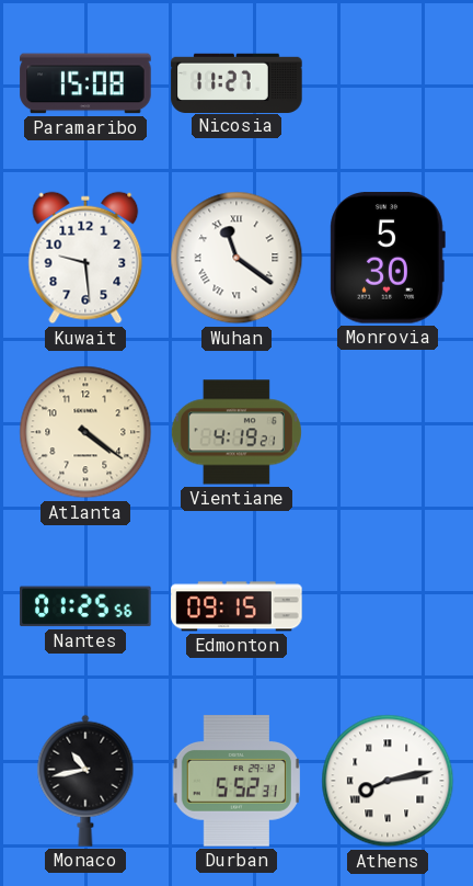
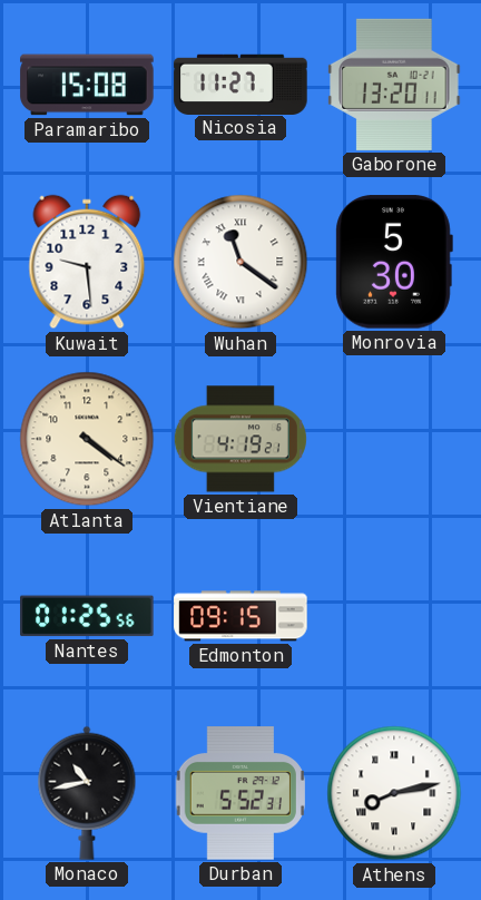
Gaborone: none -> 13:20 (394, 85)
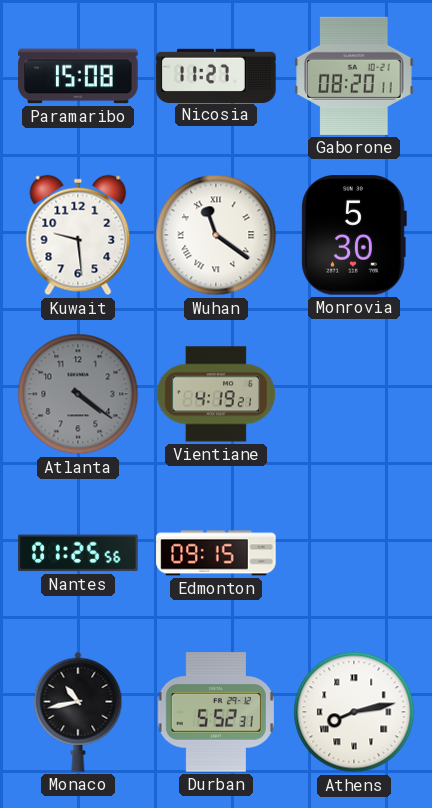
Gaborone: 13:20 -> 08:20 (354, 76)
Atlanta dial: cream -> grey (78, 394)
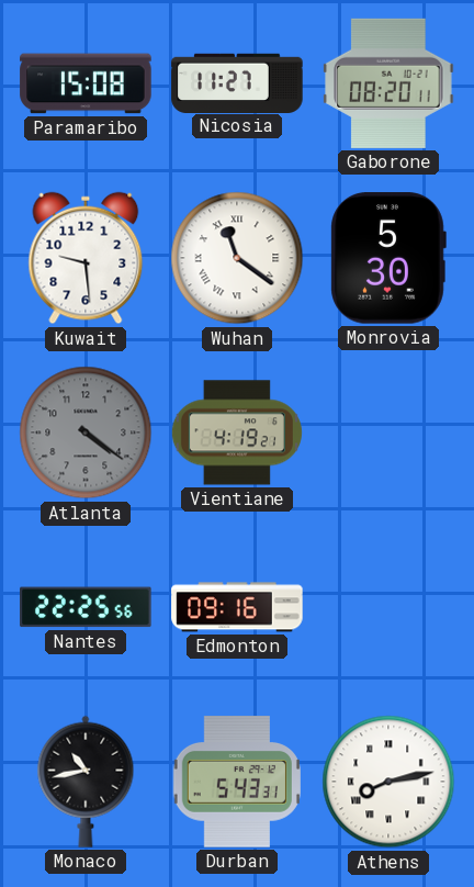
Nantes: 01:25 -> 22:25 (86, 607)
Edmonton: 09:15 -> 09:16 (237, 607)
Durban: 5:52 -> 5:43 (237, 782)
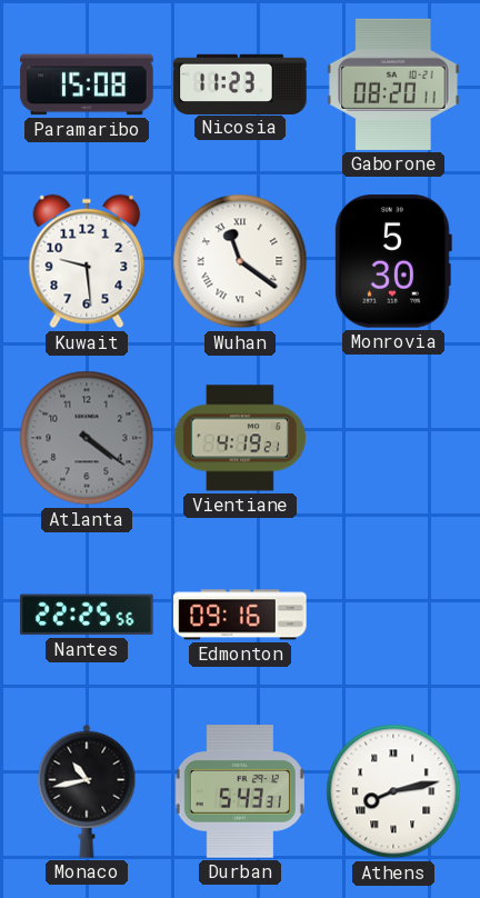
Nicosia: 11:27 -> 11:23 (240, 83)
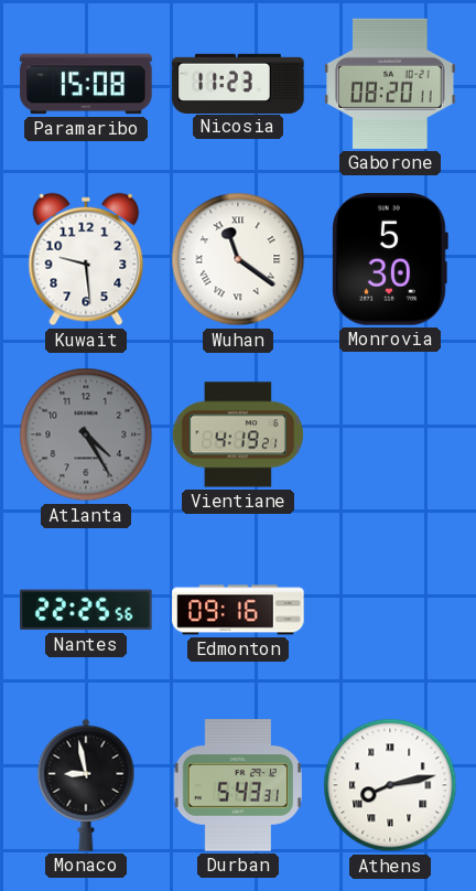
Atlanta: 4:21 -> 4:25 (86, 434)
Monaco: 10:43 -> 8:58 (86, 785)
